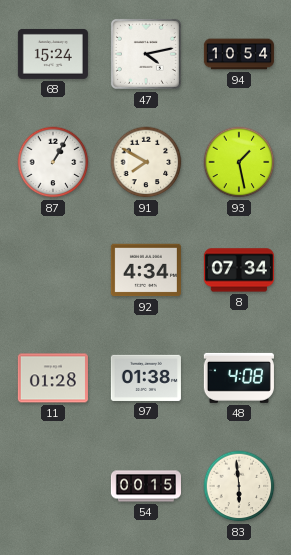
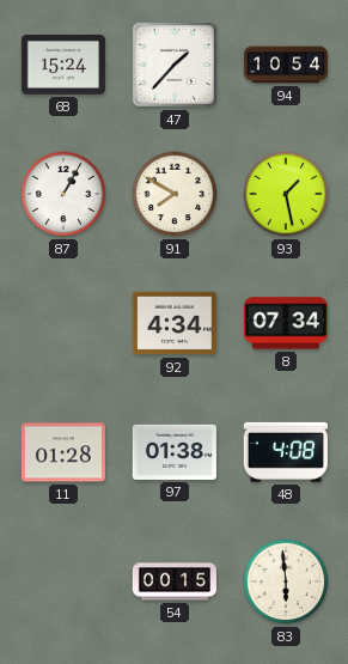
47: 4:13 -> 1:37 (175, 65)
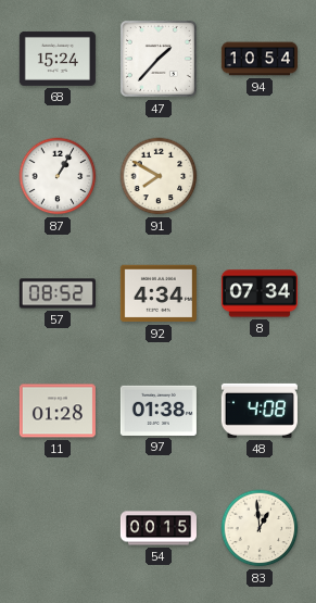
93: 1:28 -> none (286, 194)
57: none -> 08:52 (58, 293)
83: 5:59 -> 12:59 (260, 528)
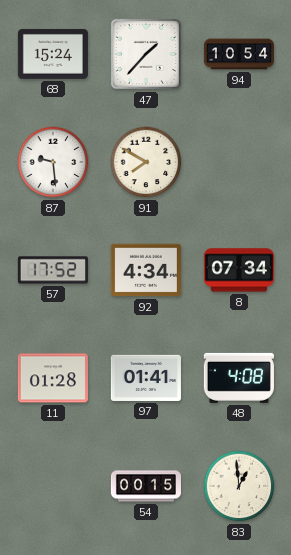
87: 1:05 -> 9:29 (53, 162)
57: 08:52 -> 17:52 (53, 270)
97: 01:38 -> 01:41 (146, 378)
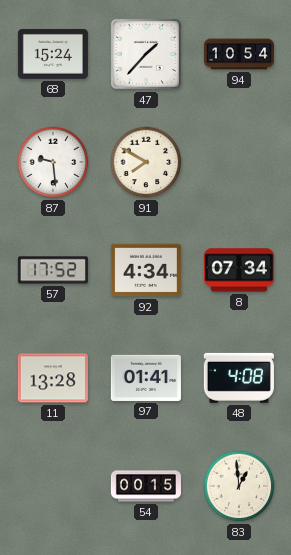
11: 01:28 -> 13:28 (53, 378)
